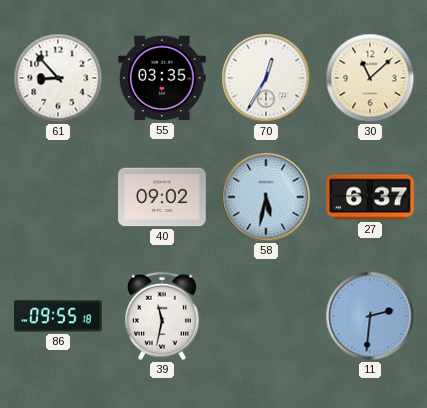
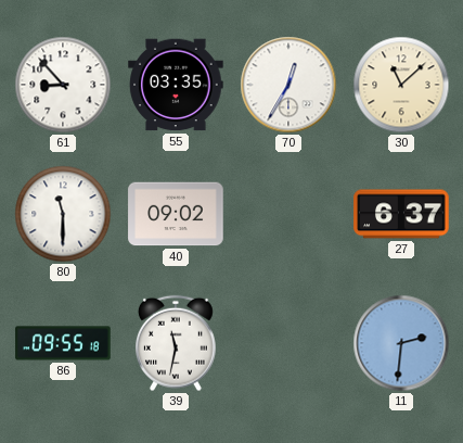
80: none -> 11:30 (63, 214)
58: 5:32 -> none (266, 197)
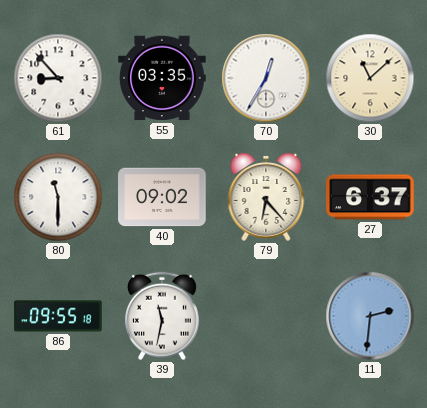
79: none -> 6:23 (266, 197)
